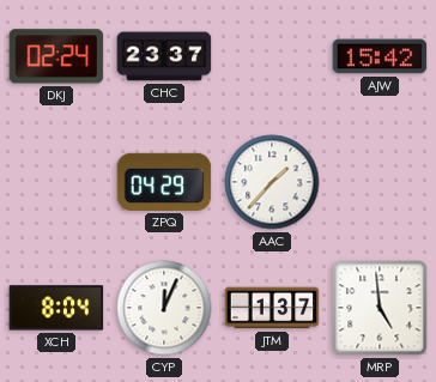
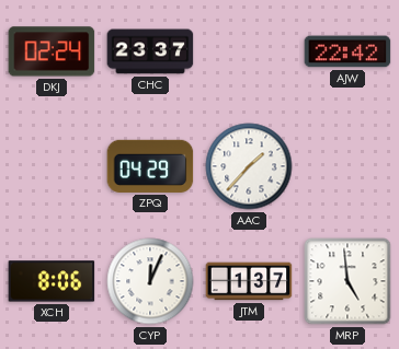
AJW: 15:42 -> 22:42 (347, 51)
XCH: 8:04 -> 8:06 (52, 281)
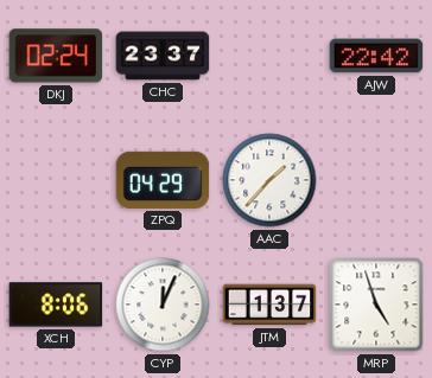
MRP: 4:59 -> 4:57 (376, 305)
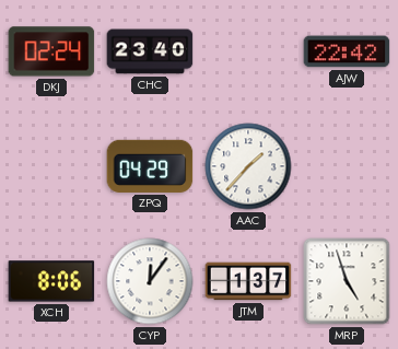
CHC: 23:37 -> 23:40 (150, 51)
CYP: 12:04 -> 12:06 (150, 281)
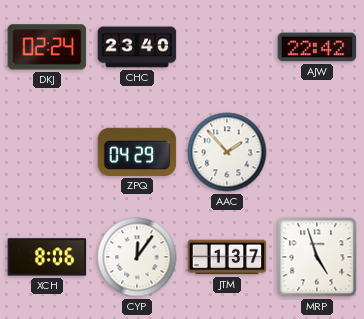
AAC: 1:37 -> 1:53 (227, 152)
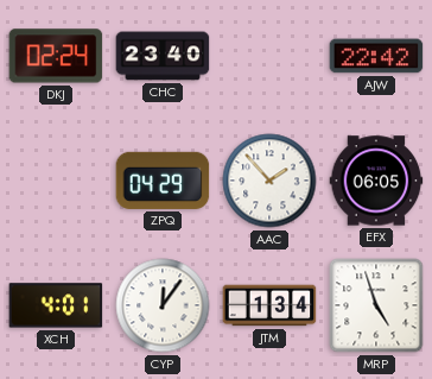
EFX: none -> 06:05 (376, 181)
XCH: 8:06 -> 4:01 (56, 305)
JTM: 1:37 -> 1:34 (269, 305)
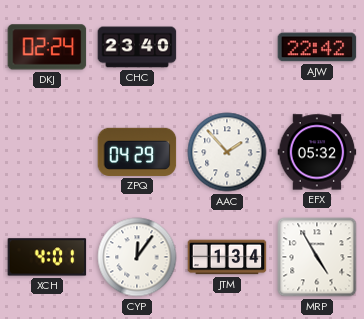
EFX: 06:05 -> 05:32 (317, 152)
MRP: 4:57 -> 4:55 (317, 257)
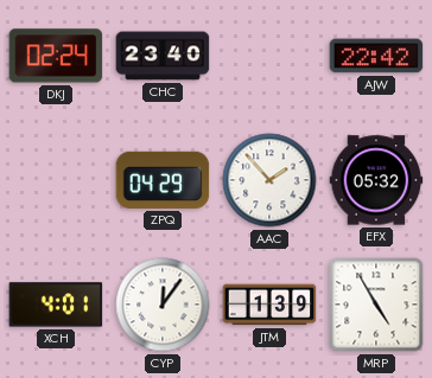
JTM: 1:34 -> 1:39 (269, 305)
